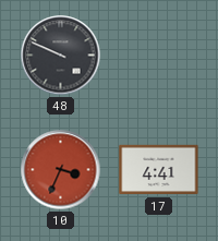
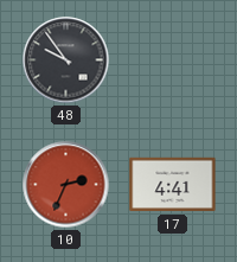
48: 9:49 -> 9:54 (66, 60)
10: 3:34 -> 2:34 (66, 185)
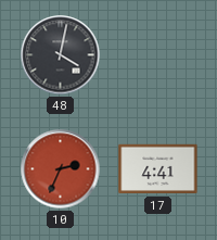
48: 9:54 -> 4:02 (61, 55)
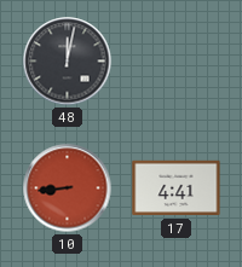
48: 4:02 -> 12:02 (68, 62)
10: 2:34 -> 8:44 (68, 188)
